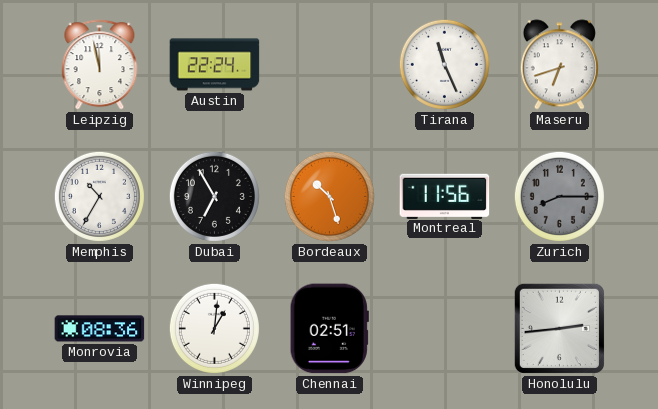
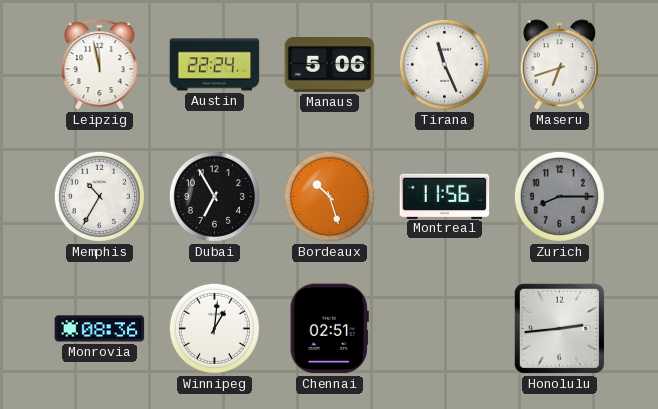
Manaus: none -> 5:06 (330, 65)
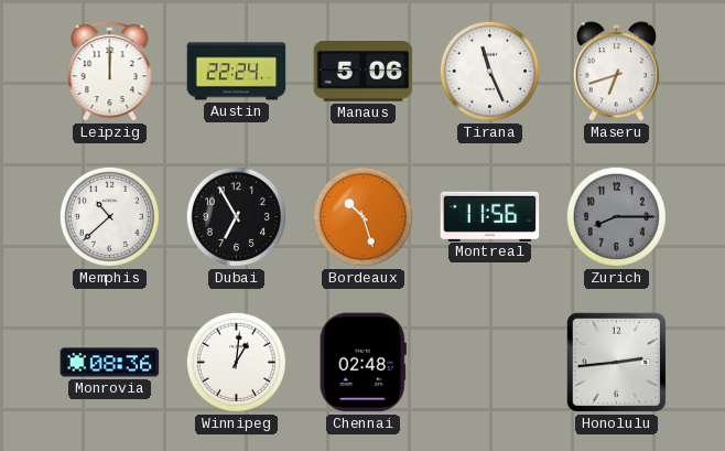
Leipzig: 11:58 -> 12:00 (110, 72)
Memphis: 10:35 -> 10:38 (109, 216)
Chennai: 02:51 -> 02:48 (362, 363)
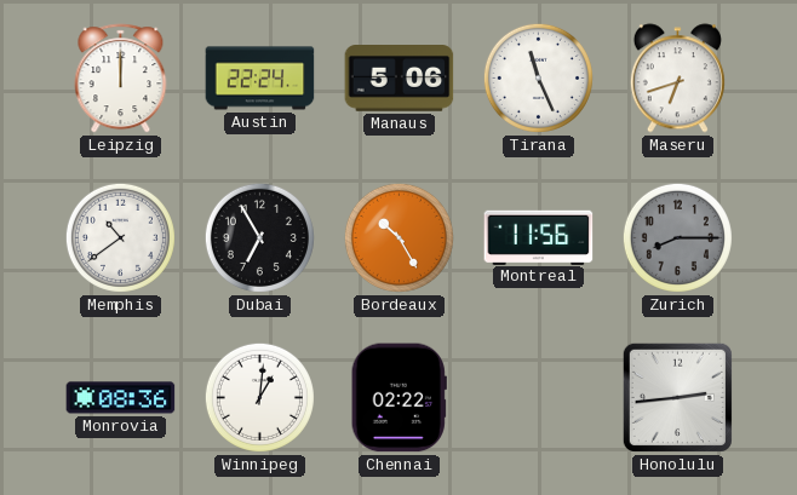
Memphis: 10:38 -> 10:39 (120, 237)
Bordeaux: 10:27 -> 10:25 (398, 237)
Chennai: 02:48 -> 02:22 (398, 398)
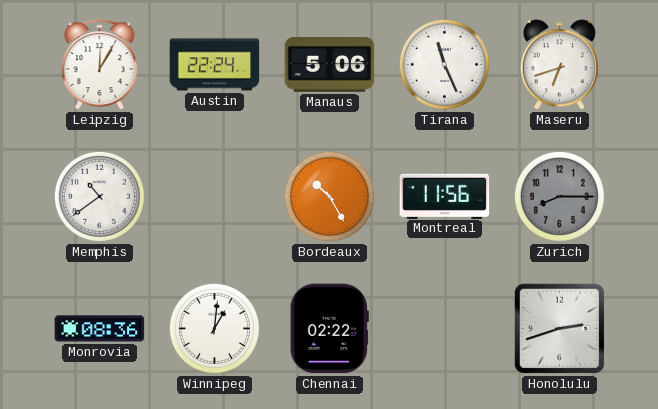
Leipzig: 12:00 -> 12:05 (100, 65)
Dubai: 6:55 -> none (259, 237)
Honolulu: 2:44 -> 2:42 (559, 328)
